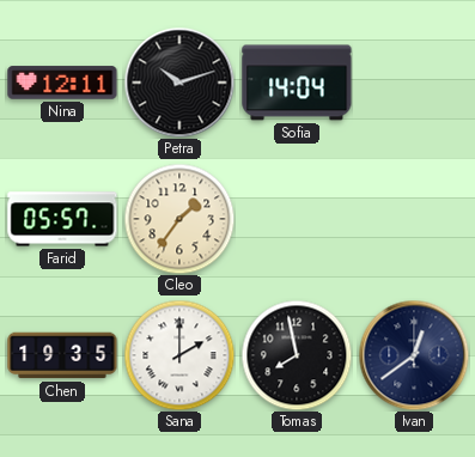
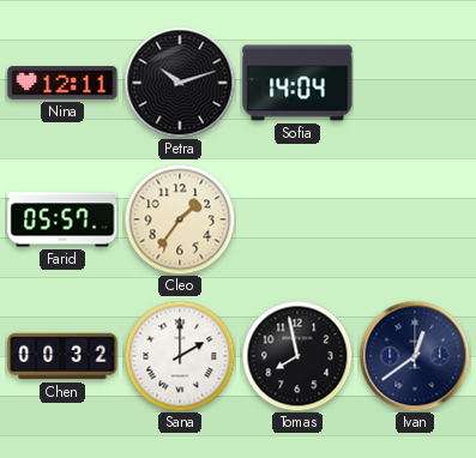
Chen: 19:35 -> 00:32 (62, 356)
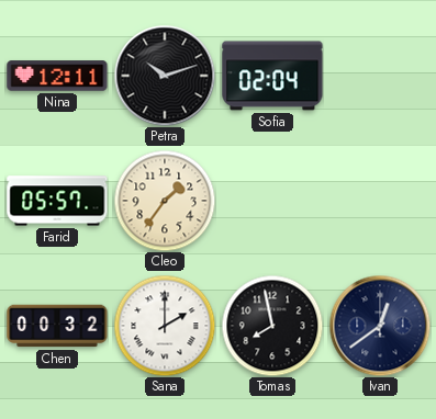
Sofia: 14:04 -> 02:04 (272, 76)
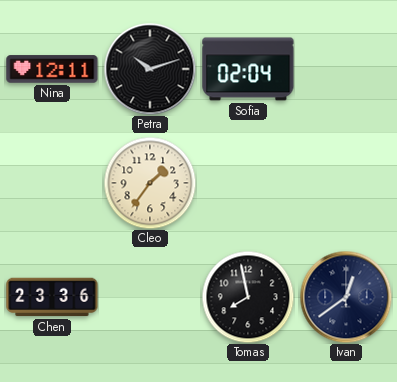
Farid: 05:57 -> none (57, 201)
Chen: 00:32 -> 23:36 (52, 297)
Sana: 2:00 -> none (165, 326)
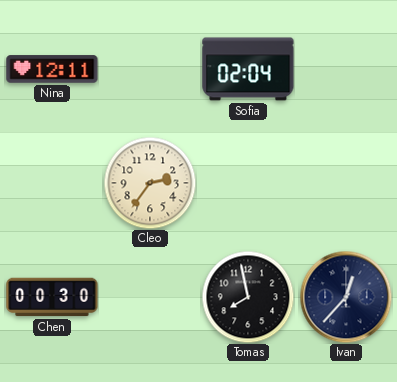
Petra: 10:12 -> none (150, 69)
Cleo: 1:36 -> 2:36 (150, 183)
Chen: 23:36 -> 00:30 (52, 297)
Ivan: 12:39 -> 12:37 (346, 297)
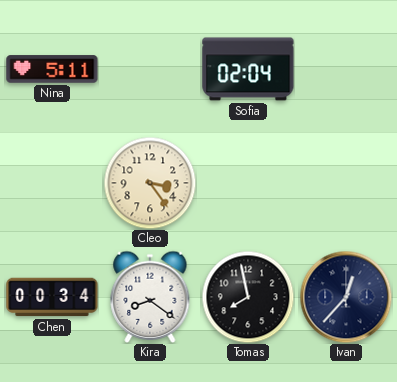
Nina: 12:11 -> 5:11 (52, 69)
Cleo: 2:36 -> 3:24 (150, 183)
Chen: 00:30 -> 00:34 (52, 297)
Kira: none -> 8:21 (150, 297)
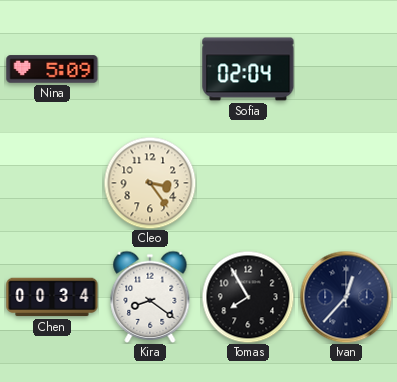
Nina: 5:11 -> 5:09 (52, 69)
Tomas: 7:58 -> 7:55 (248, 297)
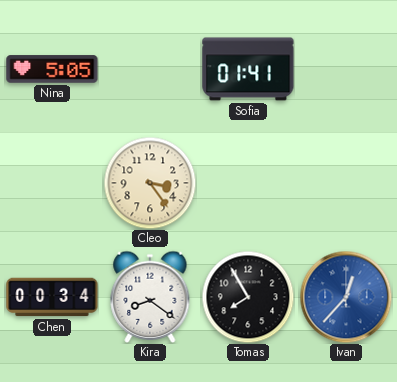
Nina: 5:09 -> 5:05 (52, 69)
Sofia: 02:04 -> 01:41 (248, 69)
Ivan dial: navy -> blue (346, 297)
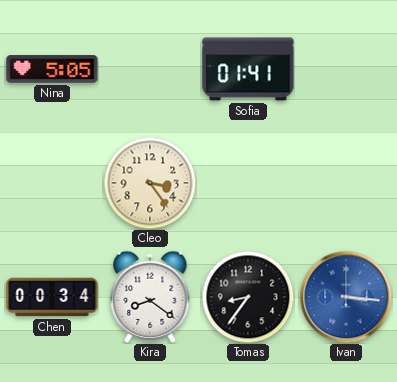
Tomas: 7:55 -> 8:36 (248, 297)
Ivan: 12:37 -> 3:16 (346, 297)
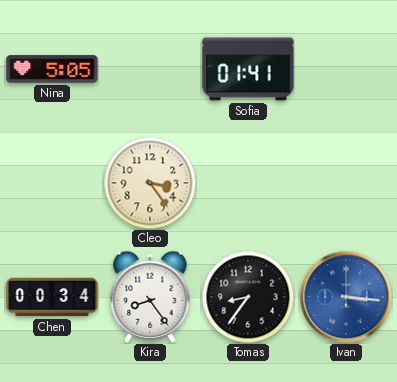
Kira: 8:21 -> 8:24 (150, 297)
